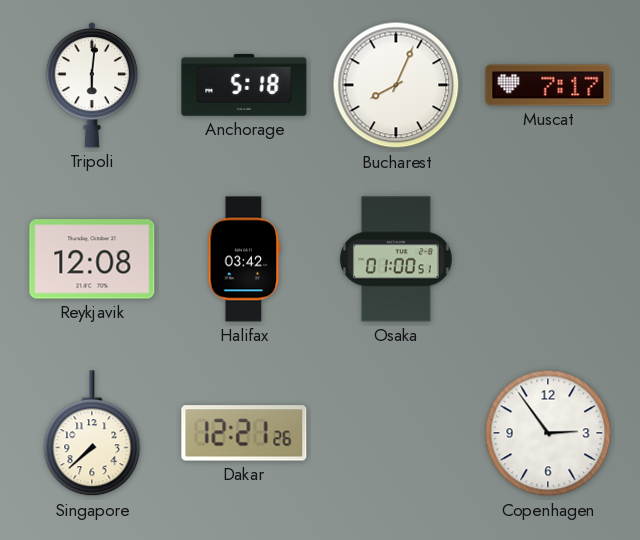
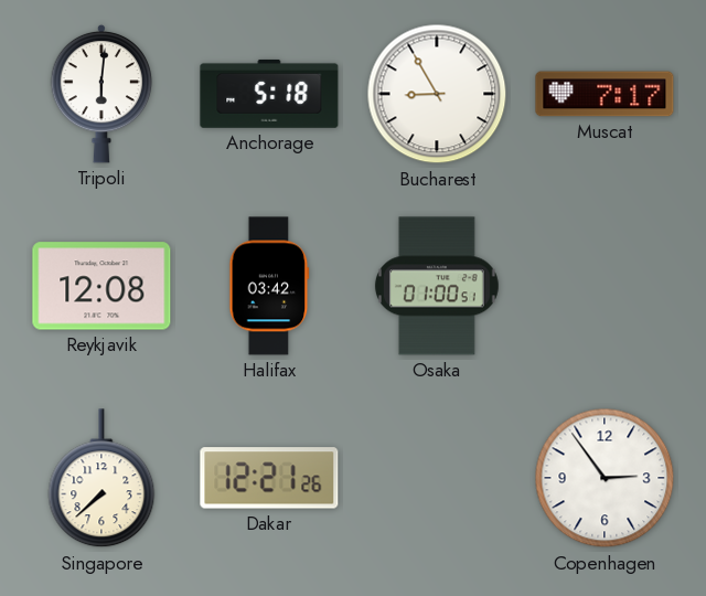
Bucharest: 8:04 -> 8:55 (437, 94)
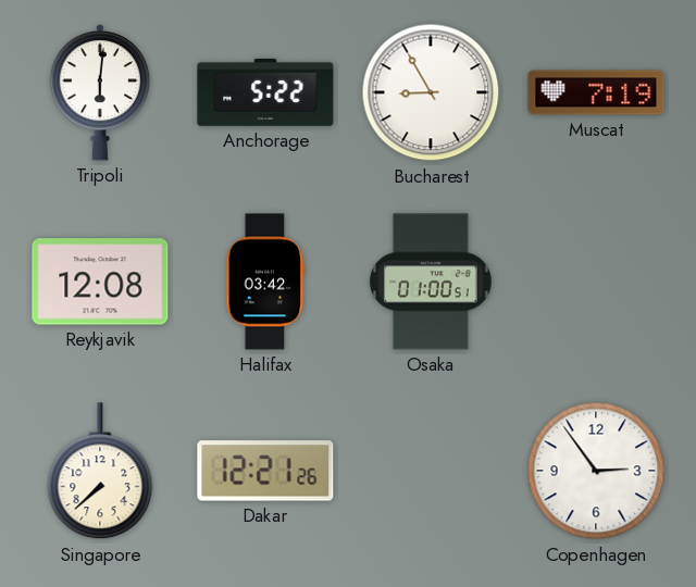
Anchorage: 5:18 -> 5:22 (265, 92)
Muscat: 7:17 -> 7:19 (596, 92)
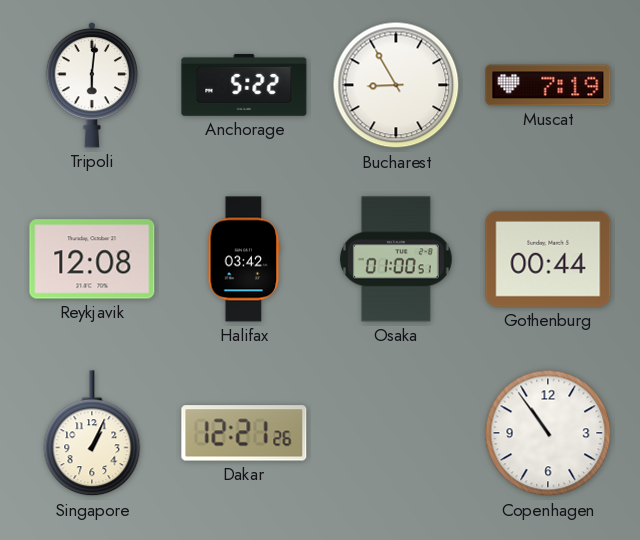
Gothenburg: none -> 00:44 (548, 259)
Singapore: 7:38 -> 1:04 (92, 434)
Copenhagen: 2:54 -> 10:54 (548, 433)
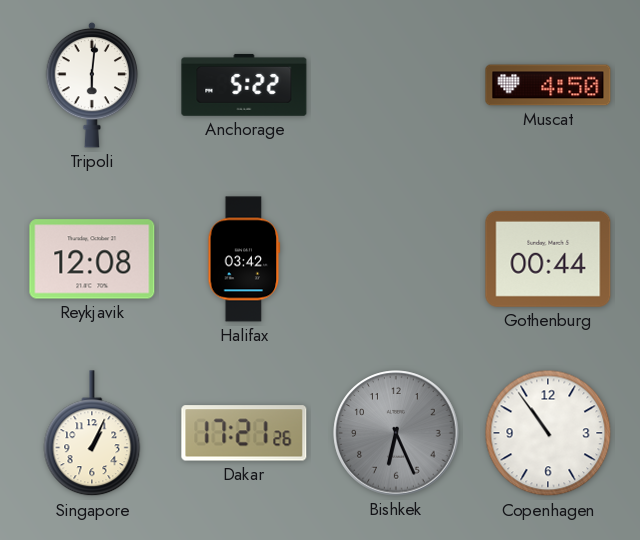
Bucharest: 8:55 -> none (396, 85)
Muscat: 7:19 -> 4:50 (548, 85)
Osaka: 01:00 -> none (396, 259)
Dakar: 12:21 -> 17:21 (244, 433)
Bishkek: none -> 6:26 (396, 433)
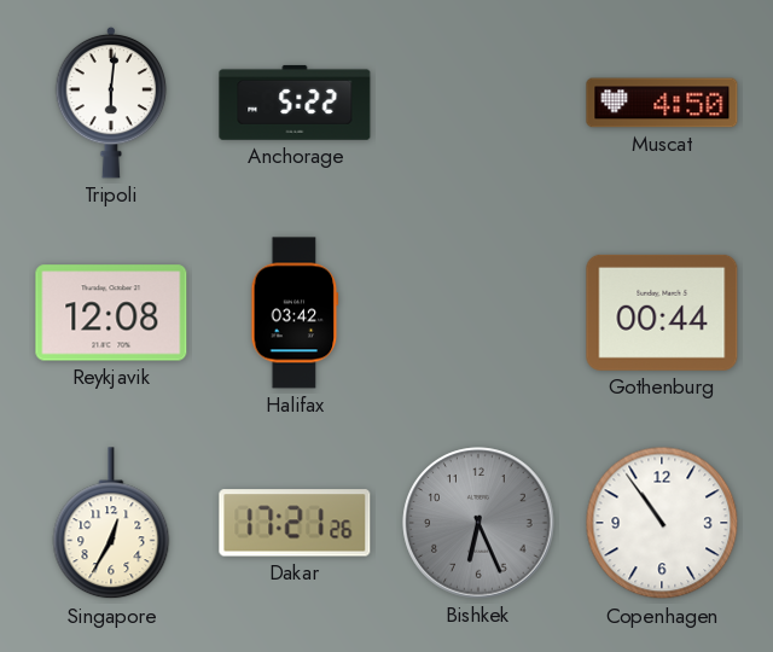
Singapore: 1:04 -> 12:35 (111, 524)
